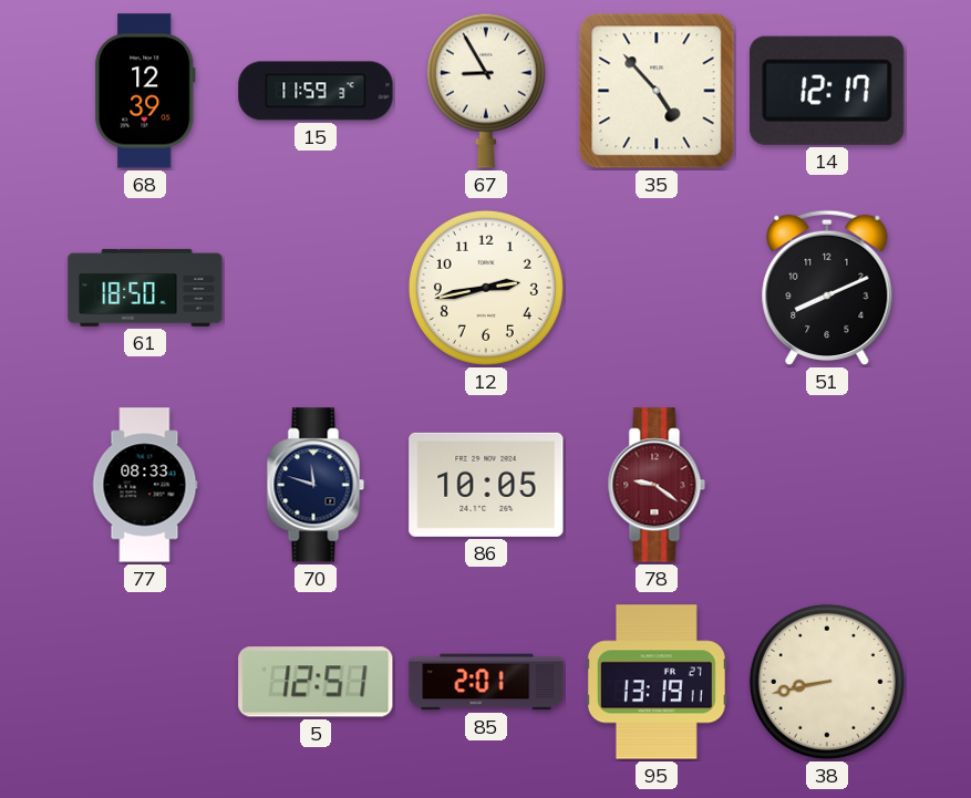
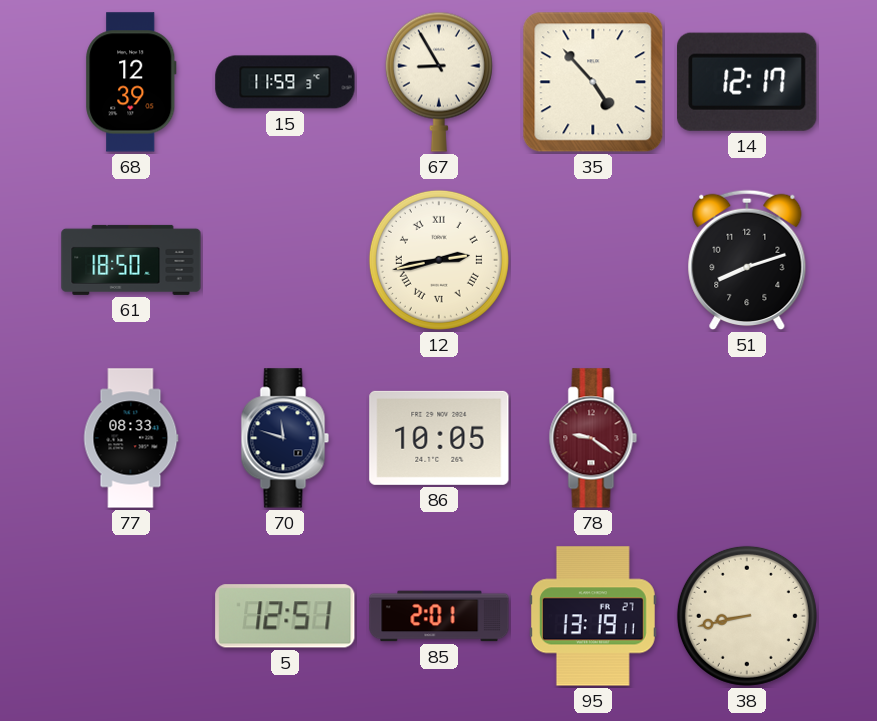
12 numerals: Arabic -> Roman (439, 260)
51: 8:11 -> 8:12 (747, 260)
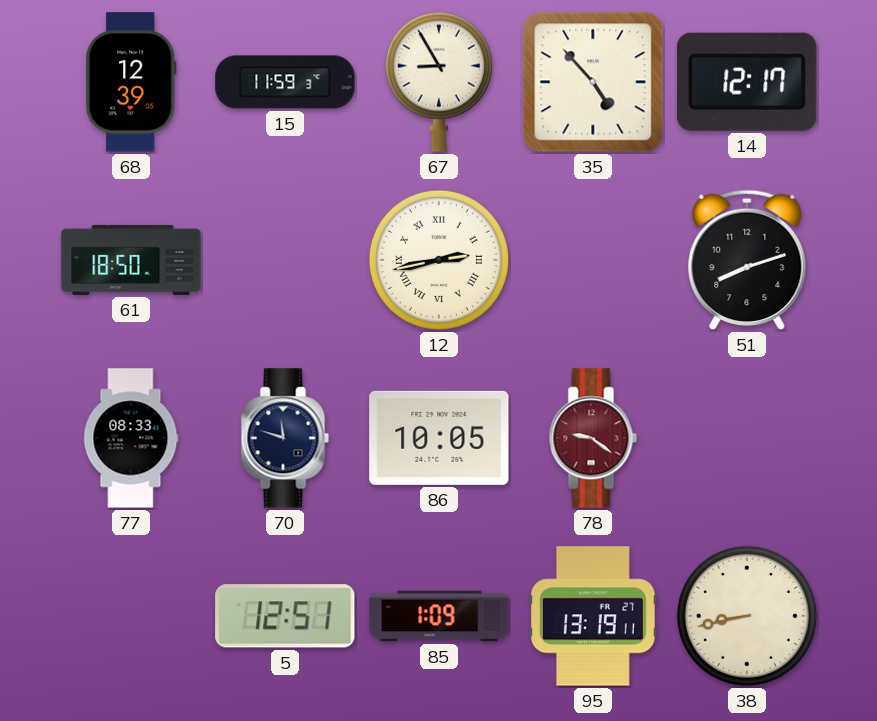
85: 2:01 -> 1:09 (439, 616)
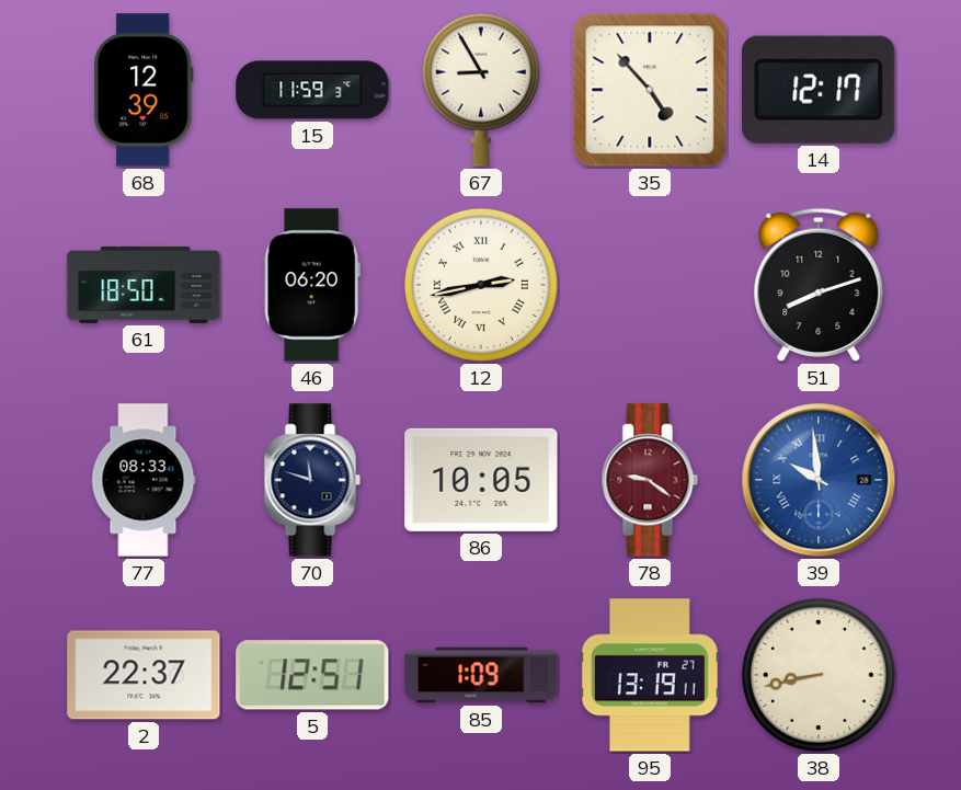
46: none -> 06:20 (312, 285)
39: none -> 9:59 (819, 480)
2: none -> 22:37 (144, 675)
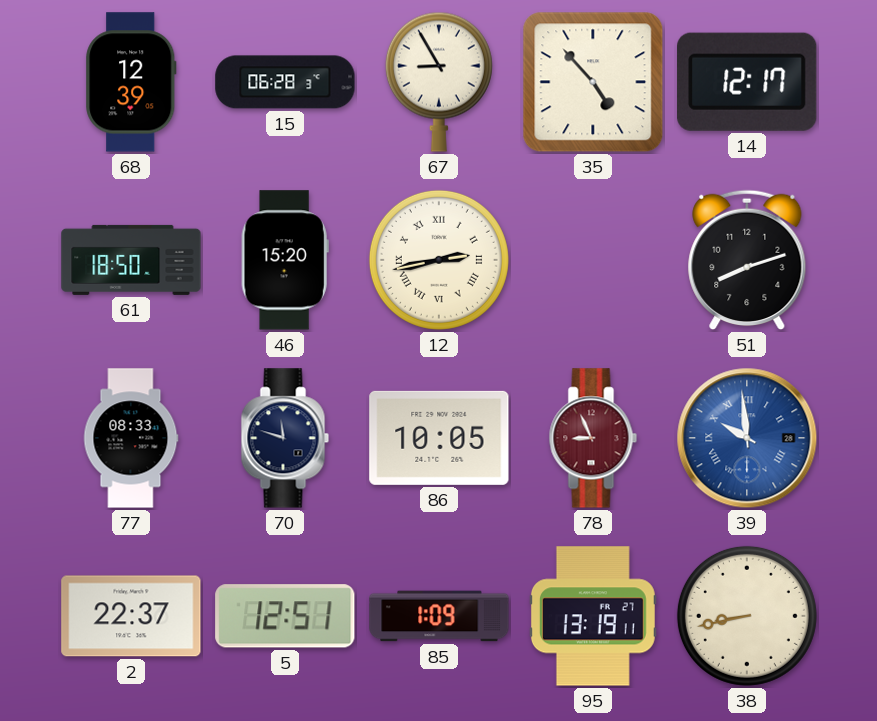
15: 11:59 -> 06:28 (285, 82)
46: 06:20 -> 15:20 (285, 260)
78: 9:21 -> 8:56 (593, 438)
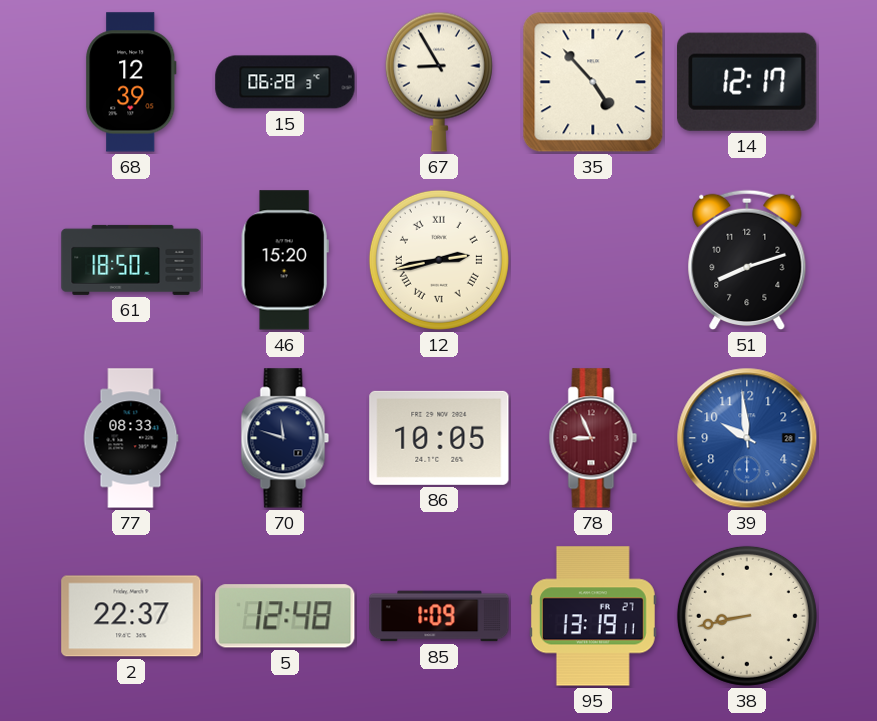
39 numerals: Roman -> Arabic (747, 438)
5: 12:51 -> 12:48 (285, 616)
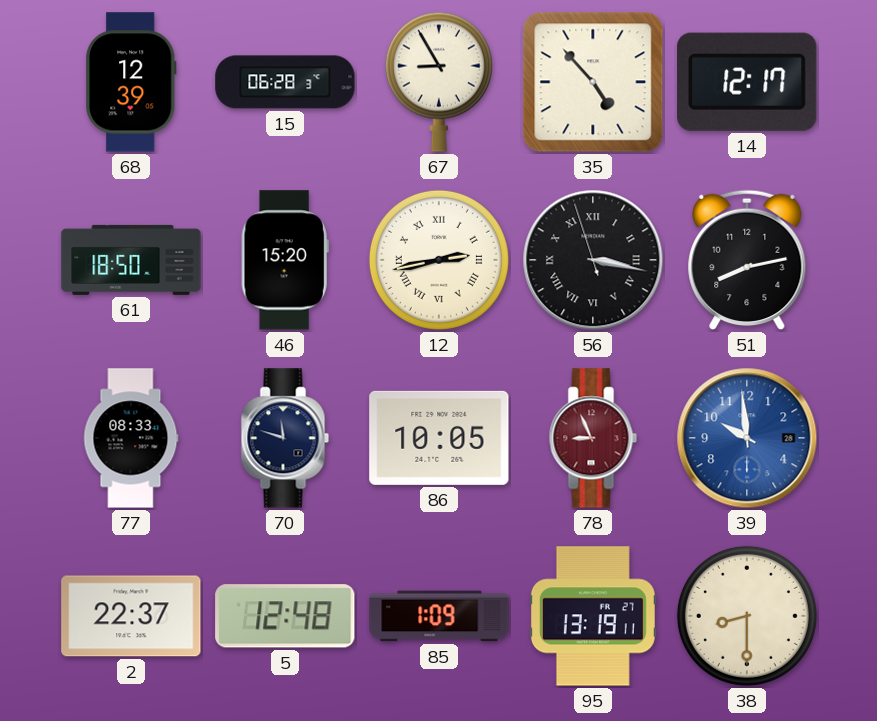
56: none -> 3:16 (593, 260)
51: 8:12 -> 8:13 (747, 260)
38: 8:43 -> 8:30 (747, 616)
